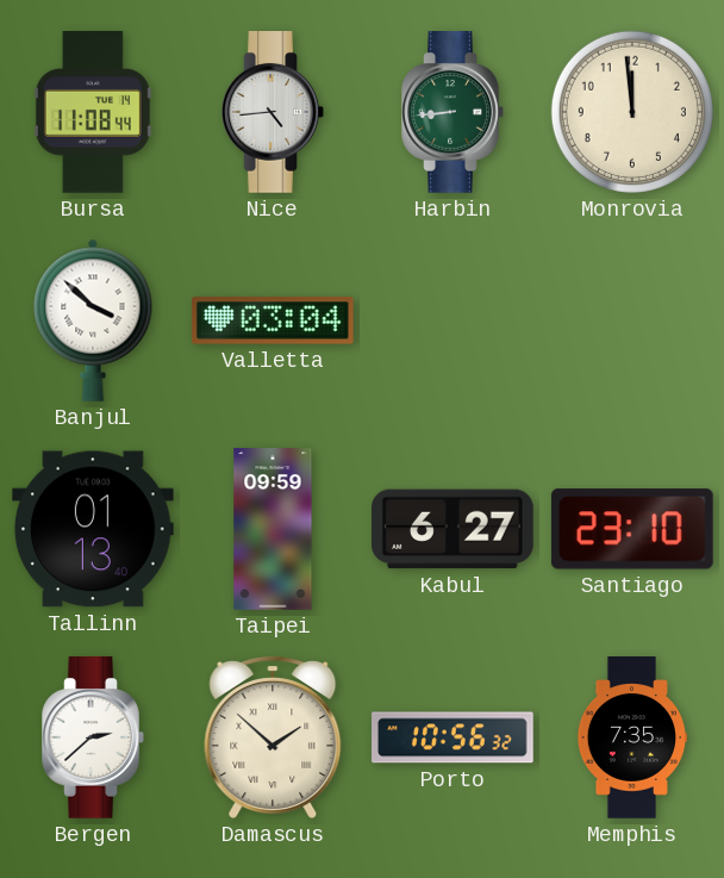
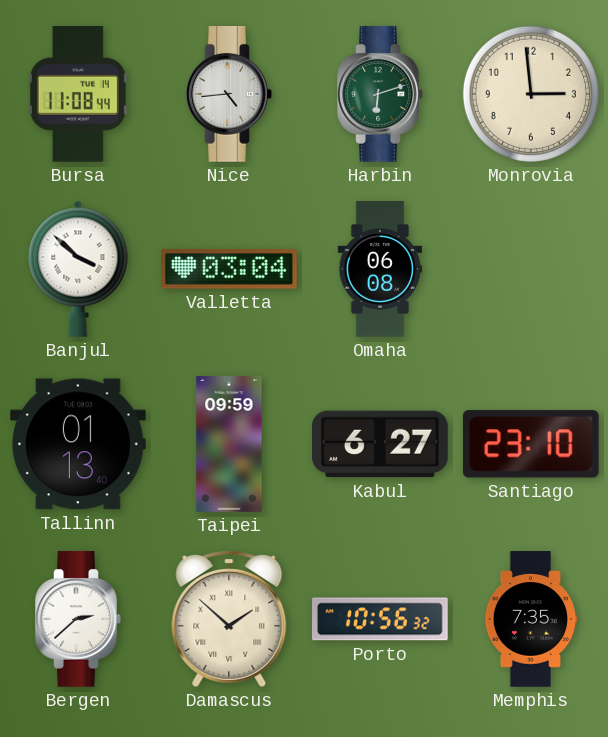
Harbin: 8:44 -> 6:12 (380, 95)
Monrovia: 11:59 -> 2:59 (531, 94)
Omaha: none -> 06:08 (380, 269)
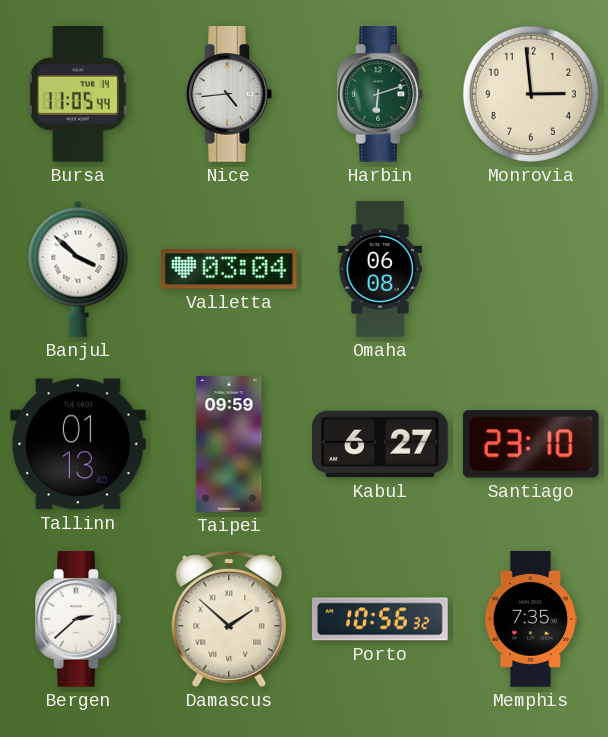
Bursa: 11:08 -> 11:05 (78, 95)
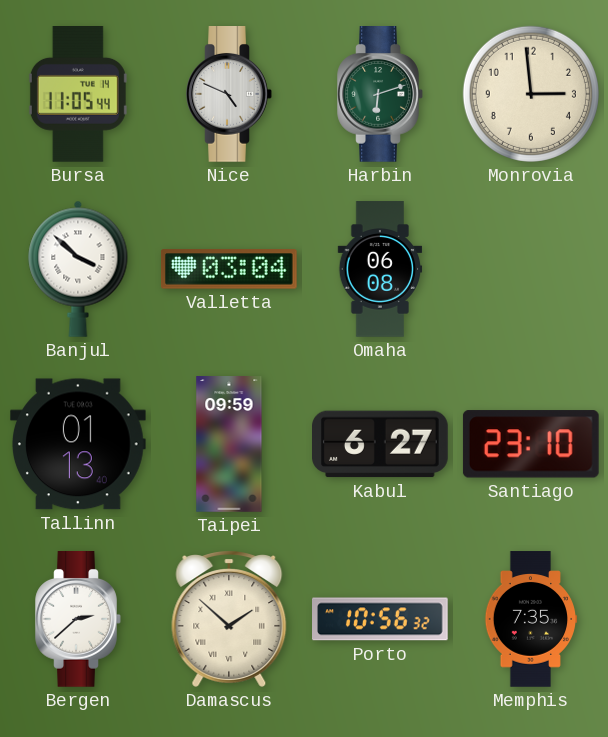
Nice: 4:44 -> 4:49 (229, 95)
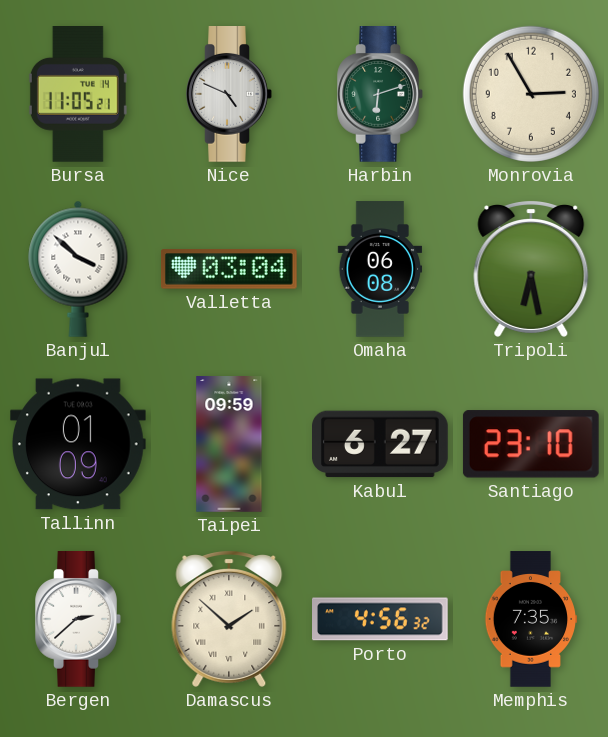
Bursa: 11:05:44 -> 11:05:21 (78, 95)
Monrovia: 2:59 -> 2:55 (531, 94)
Tripoli: none -> 6:28 (531, 269)
Tallinn: 01:13 -> 01:09 (79, 444)
Porto: 10:56 -> 4:56 (381, 619)
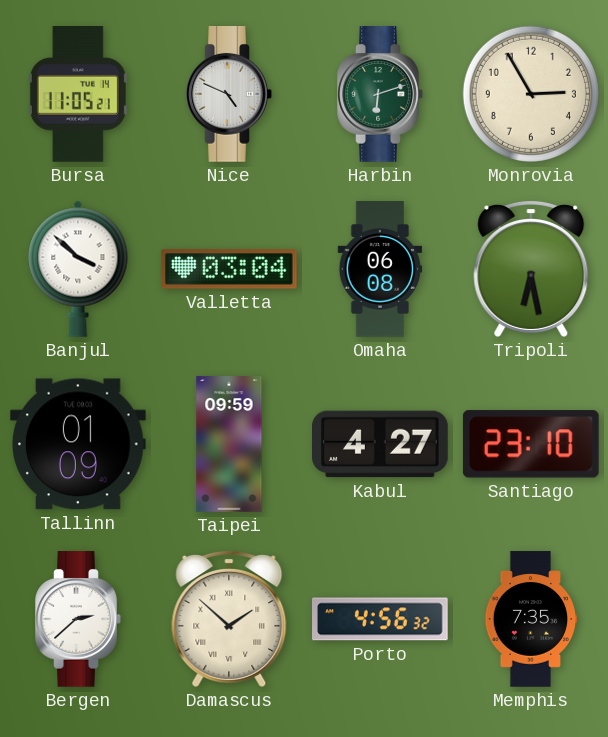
Kabul: 6:27 -> 4:27 (381, 444)
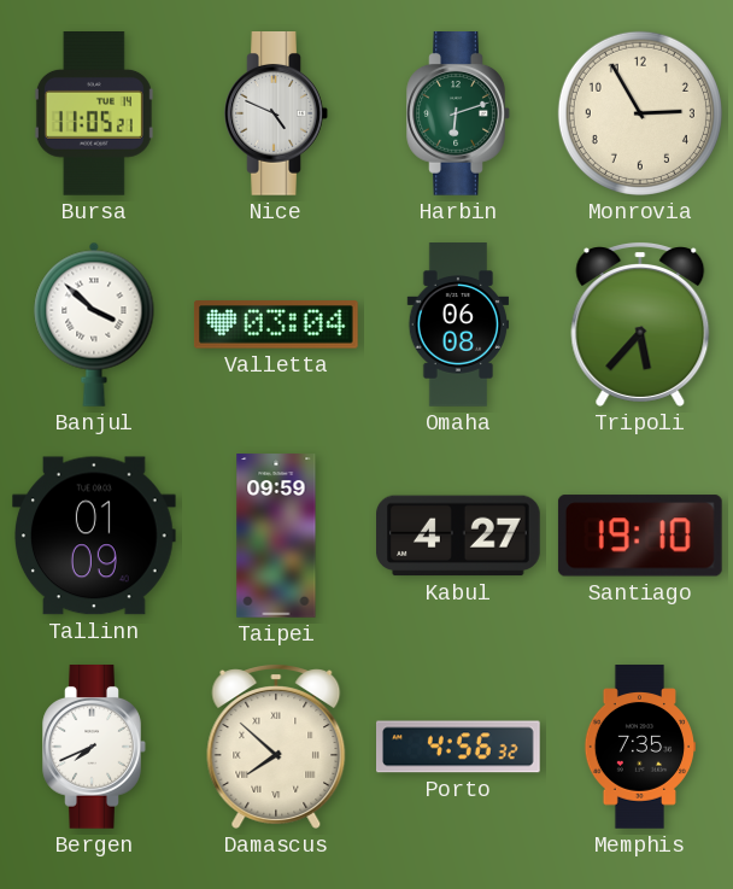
Tripoli: 6:28 -> 5:37 (640, 324)
Santiago: 23:10 -> 19:10 (640, 536)
Bergen: 2:38 -> 7:41 (94, 748)
Damascus: 1:52 -> 7:52 (276, 747)
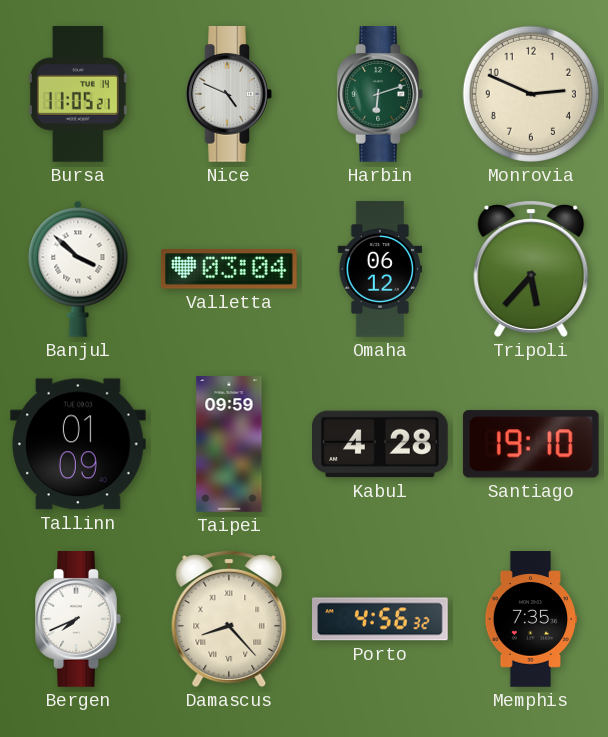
Monrovia: 2:55 -> 2:49 (531, 94)
Omaha: 06:08 -> 06:12 (380, 269)
Kabul: 4:27 -> 4:28 (381, 444)
Damascus: 7:52 -> 8:23 (229, 619)
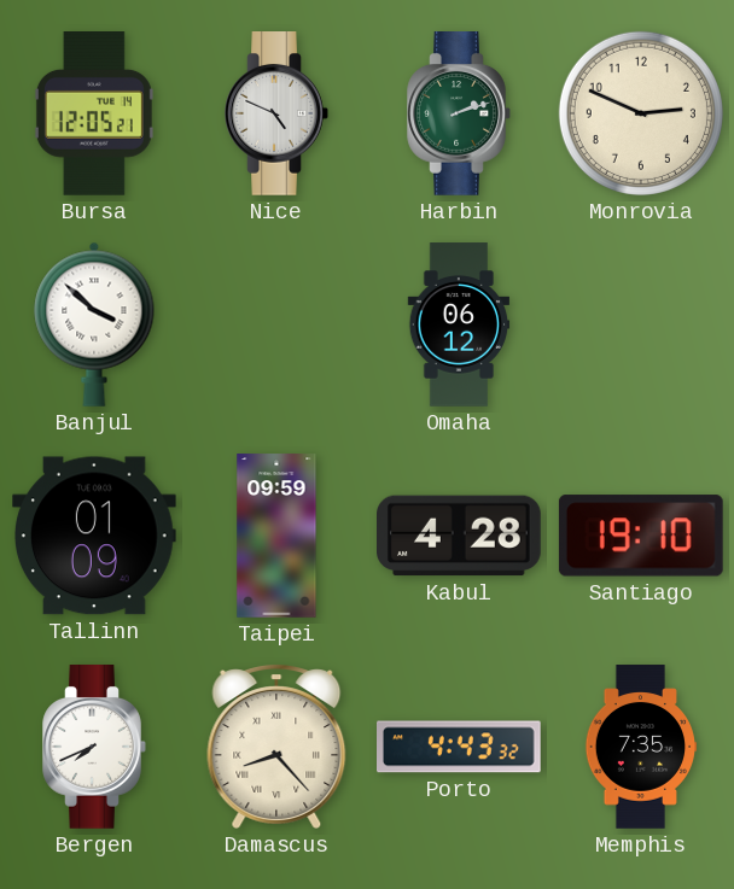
Bursa: 11:05 -> 12:05 (94, 115)
Harbin: 6:12 -> 2:12 (459, 115)
Valletta: 03:04 -> none (229, 269)
Tripoli: 5:37 -> none (531, 269)
Porto: 4:56 -> 4:43 (460, 747)
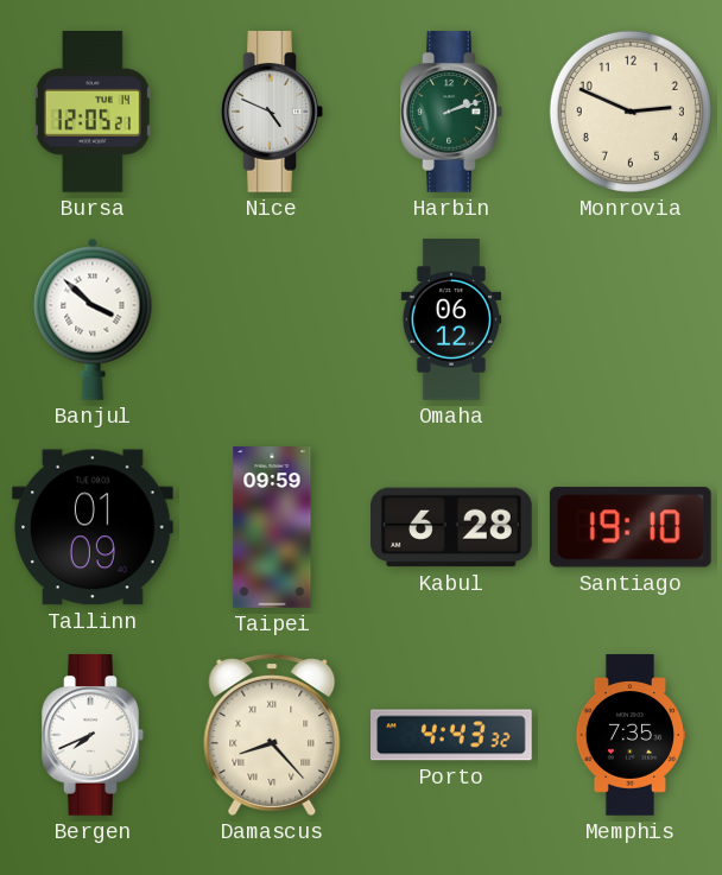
Kabul: 4:28 -> 6:28 (452, 527)
